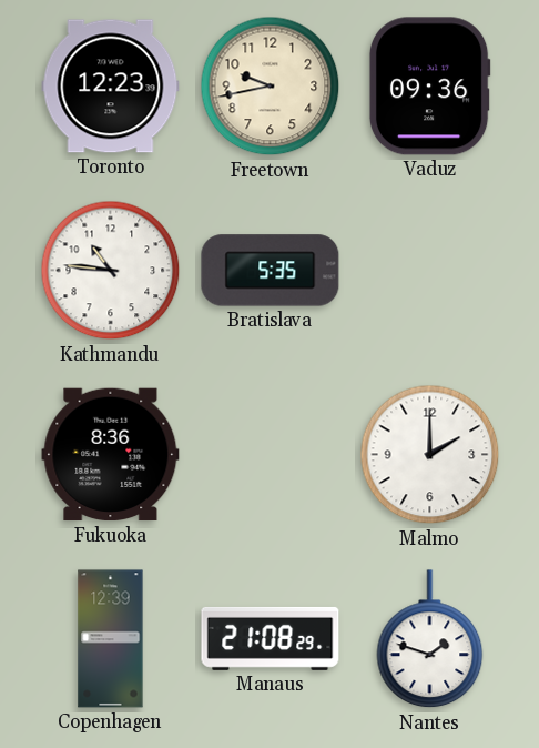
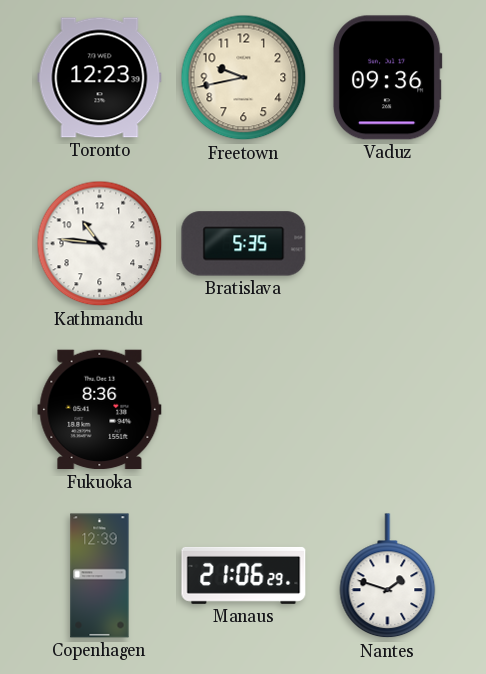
Malmo: 2:00 -> none (430, 455)
Manaus: 21:08 -> 21:06 (244, 575)
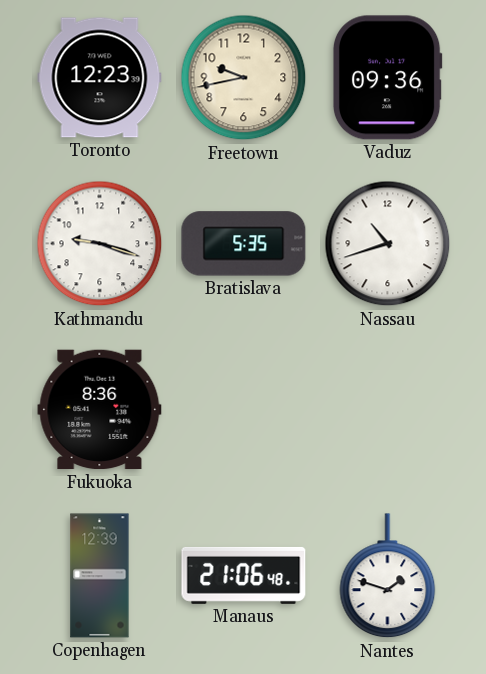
Kathmandu: 10:46 -> 9:18 (100, 244)
Nassau: none -> 10:42 (388, 244)
Manaus: 21:06:29 -> 21:06:48 (244, 575)
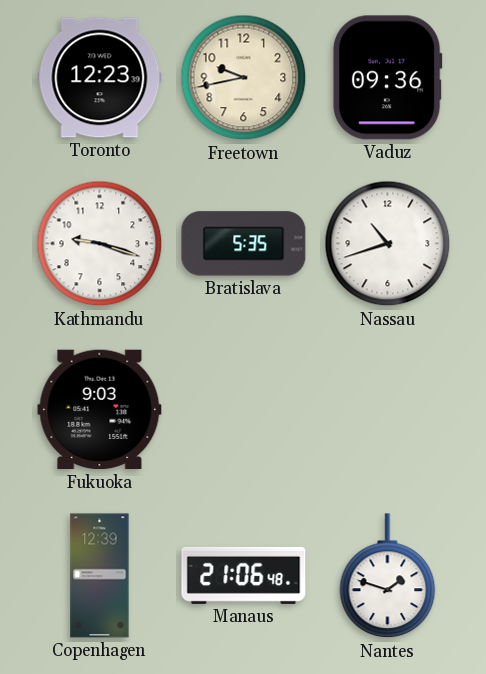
Fukuoka: 8:36 -> 9:03 (100, 410)
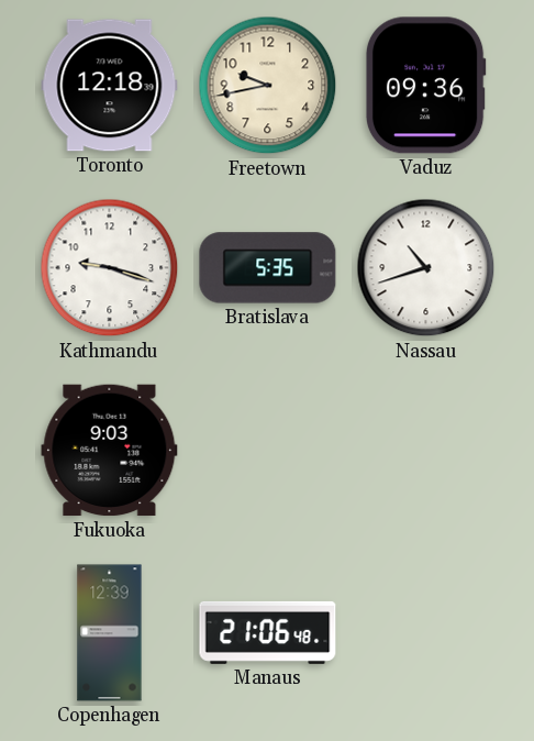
Toronto: 12:23 -> 12:18 (110, 86)
Nantes: 1:48 -> none (388, 576)
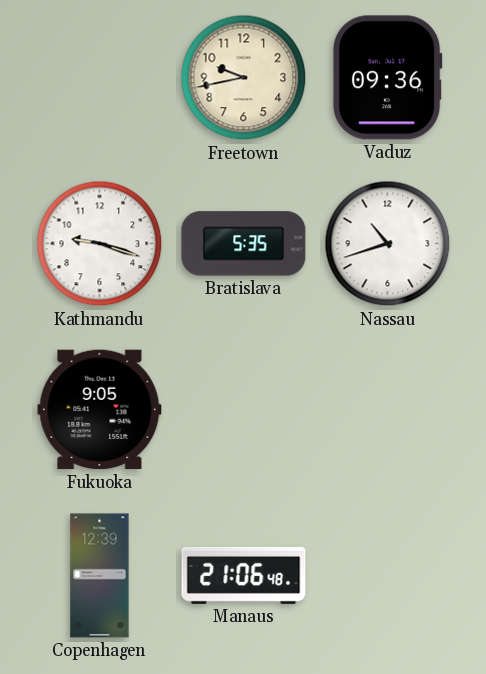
Toronto: 12:18 -> none (110, 86)
Fukuoka: 9:03 -> 9:05 (100, 410)
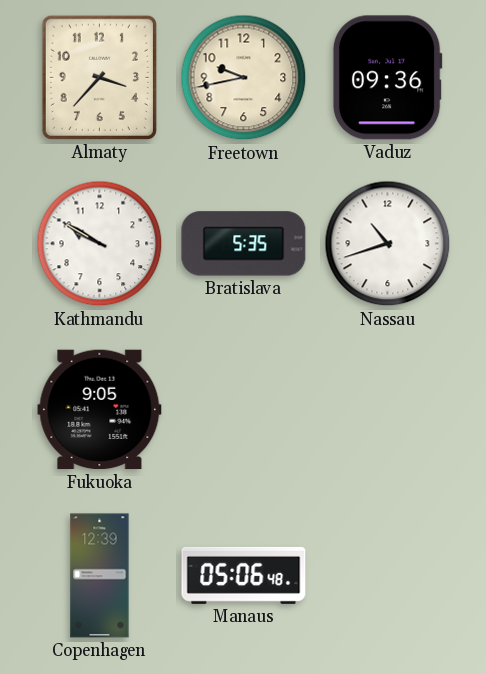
Almaty: none -> 3:37 (99, 77)
Kathmandu: 9:18 -> 9:50 (100, 244)
Manaus: 21:06 -> 05:06 (244, 575)
